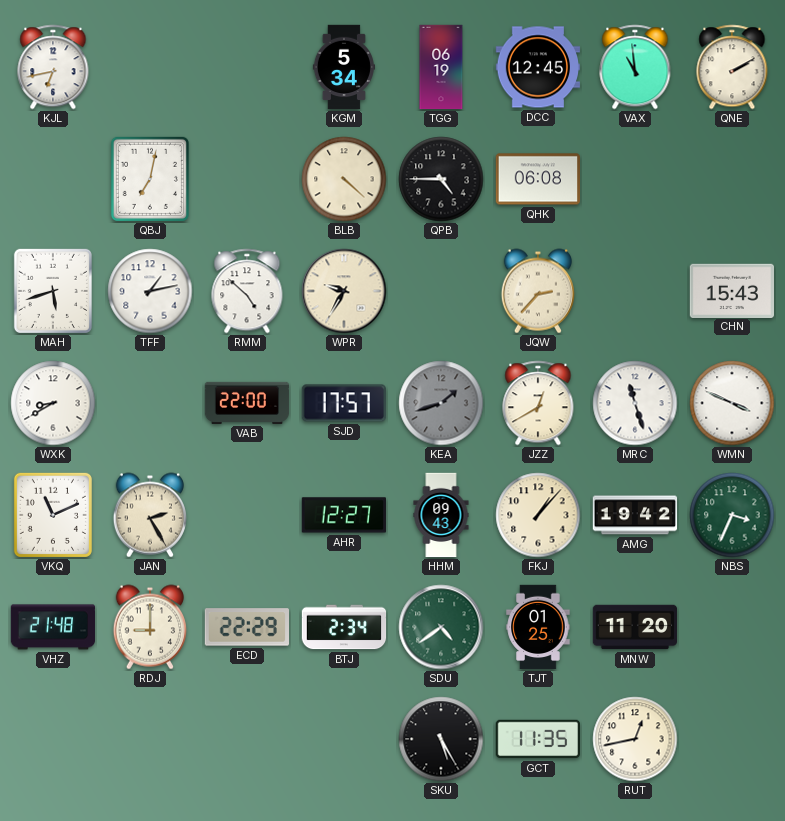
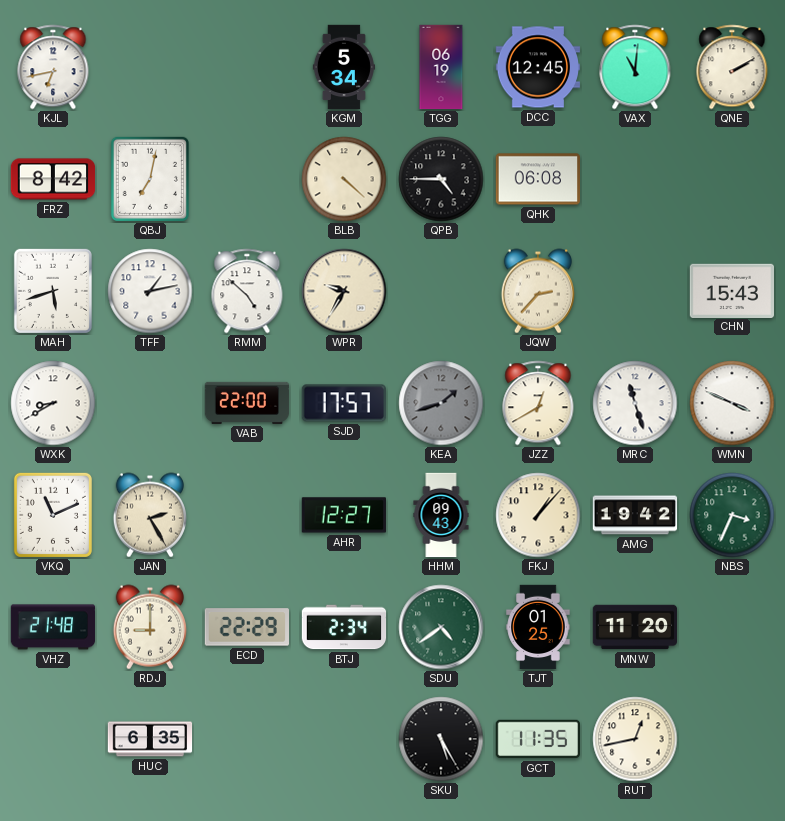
VAX: 10:59 -> 11:01 (635, 67)
FRZ: none -> 8:42 (53, 179)
HUC: none -> 6:35 (150, 739)
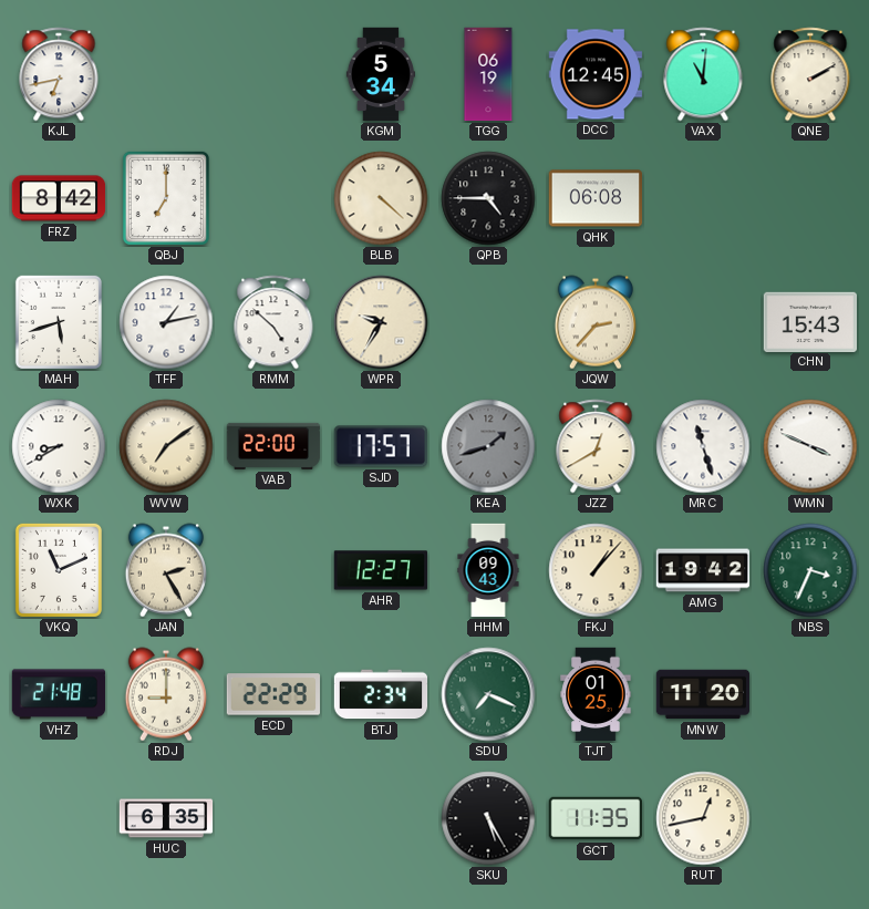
QBJ: 7:02 -> 7:00 (166, 198)
WVW: none -> 7:09 (166, 446)
SDU: 4:39 -> 7:19 (488, 694)
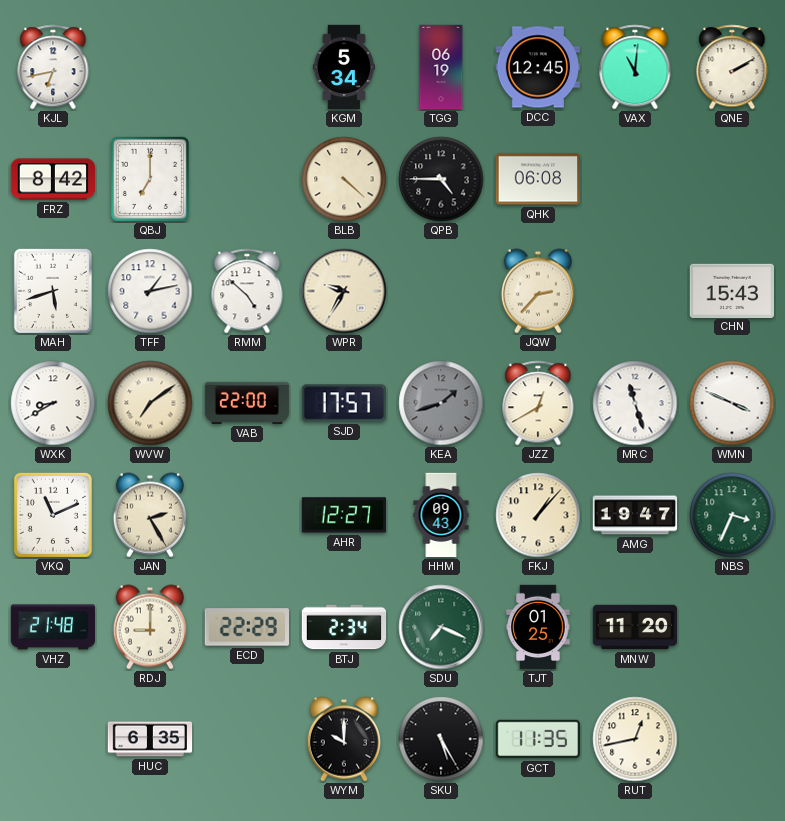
AMG: 19:42 -> 19:47 (635, 515)
WYM: none -> 10:00 (343, 739)
